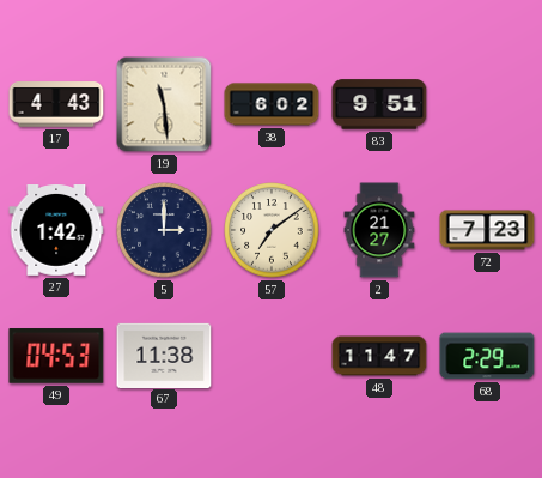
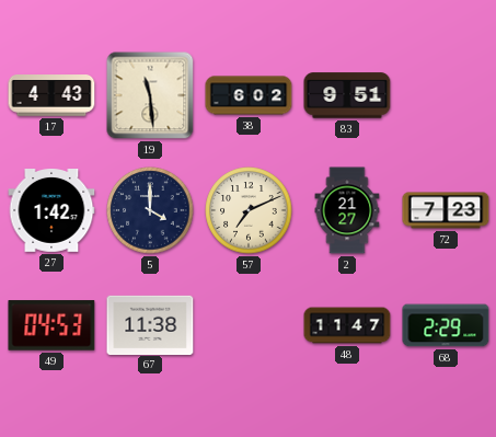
5: 3:00 -> 4:00 (150, 210)
57: 7:09 -> 7:11 (249, 210)
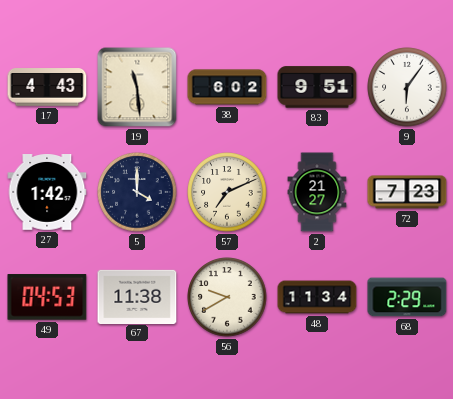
9: none -> 6:06 (407, 87)
56: none -> 9:40 (227, 297)
48: 11:47 -> 11:34 (317, 297)
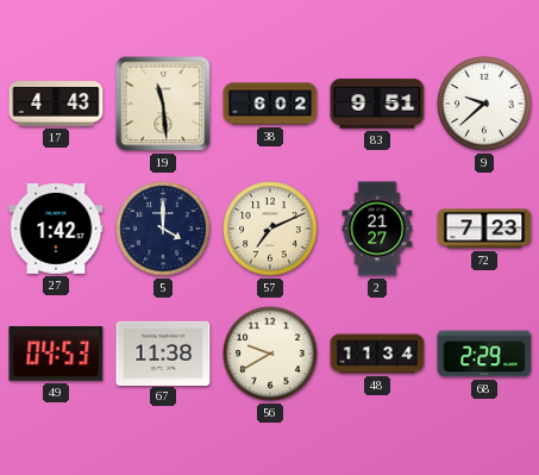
9: 6:06 -> 9:38 (484, 104)
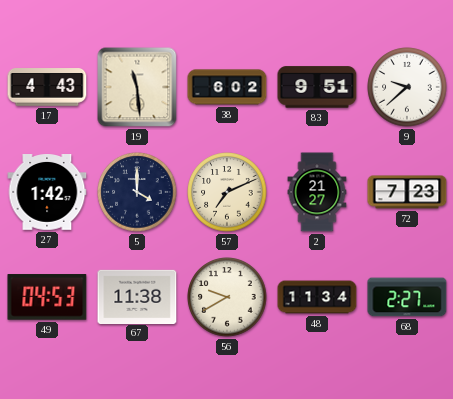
68: 2:29 -> 2:27 (407, 297)
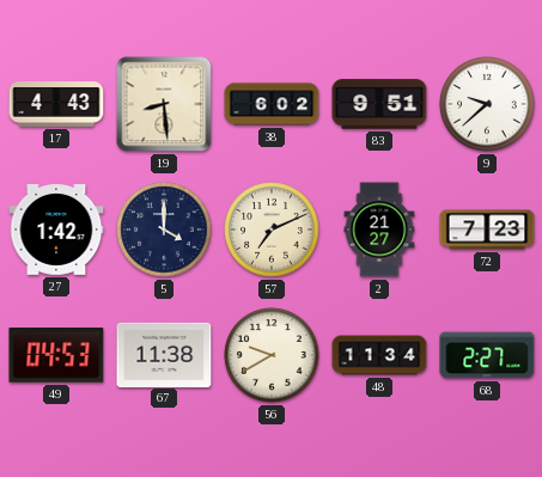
19: 11:29 -> 8:29 (164, 104)
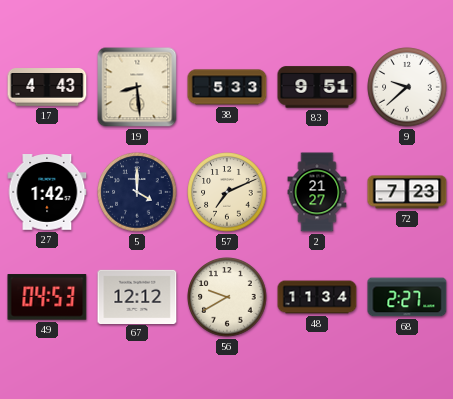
38: 6:02 -> 5:33 (227, 87)
67: 11:38 -> 12:12 (137, 296)
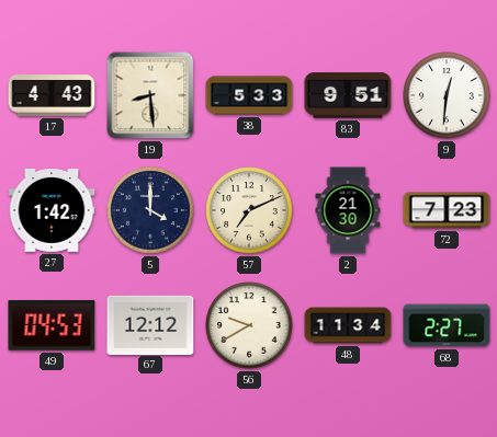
9: 9:38 -> 12:31 (447, 95)
2: 21:27 -> 21:30 (348, 210)
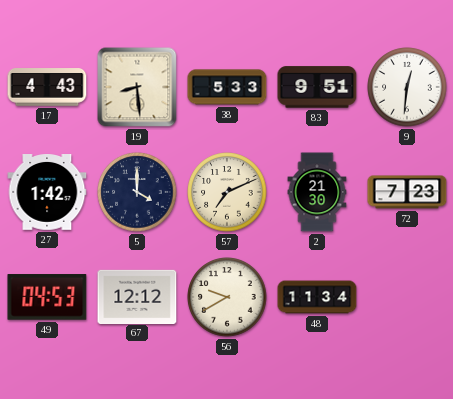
68: 2:27 -> none (447, 325)
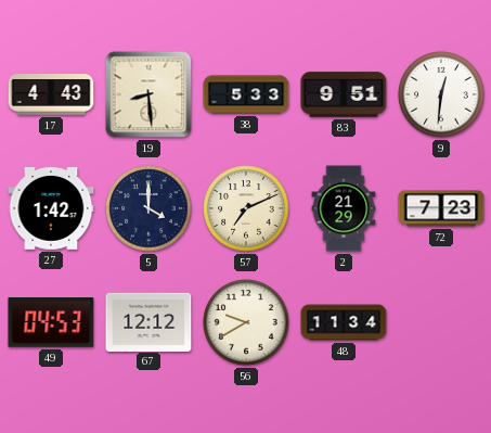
2: 21:30 -> 21:29 (344, 208)
